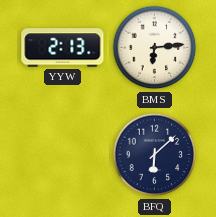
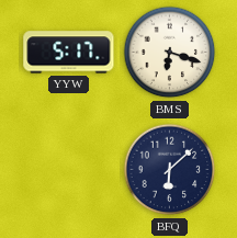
YYW: 2:13 -> 5:17 (69, 53)
BMS: 6:14 -> 6:18 (170, 53)
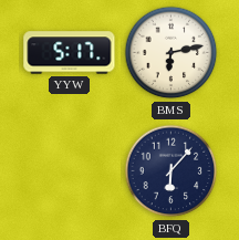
BMS: 6:18 -> 6:13 (172, 53)
BFQ: 6:08 -> 6:07 (172, 171)
